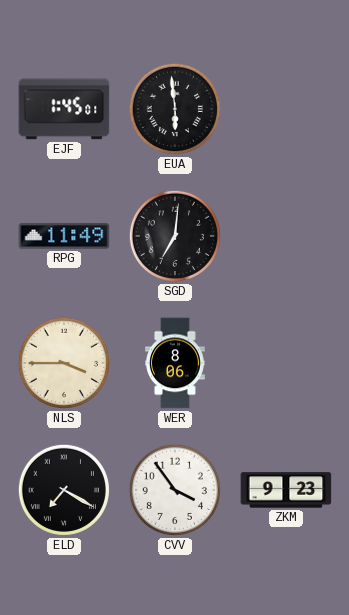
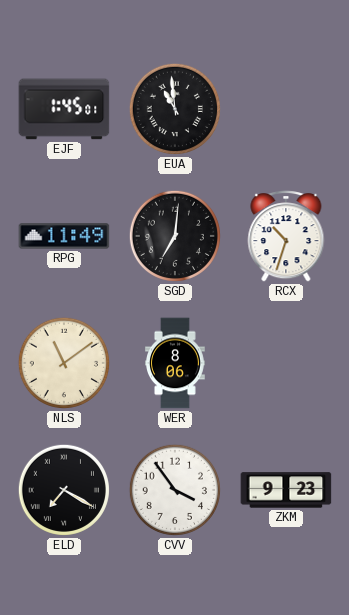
EUA: 5:59 -> 10:59 (175, 109)
RCX: none -> 10:33 (286, 236)
NLS: 3:45 -> 11:09 (64, 363)
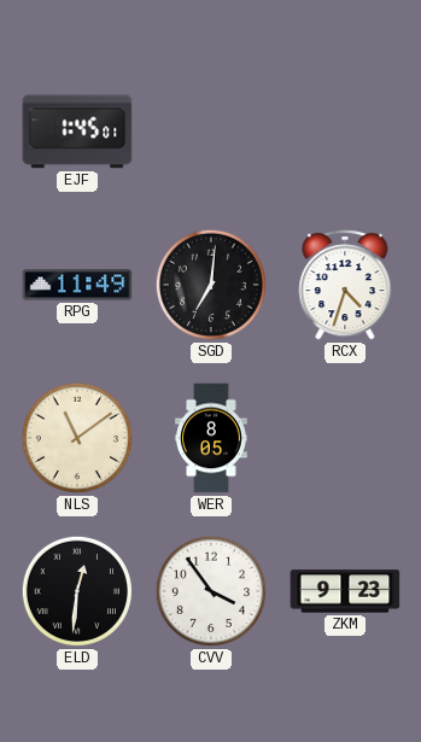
EUA: 10:59 -> none (175, 109)
RCX: 10:33 -> 4:33 (345, 285)
WER: 8:06 -> 8:05 (212, 438)
ELD: 7:20 -> 12:31 (77, 591)
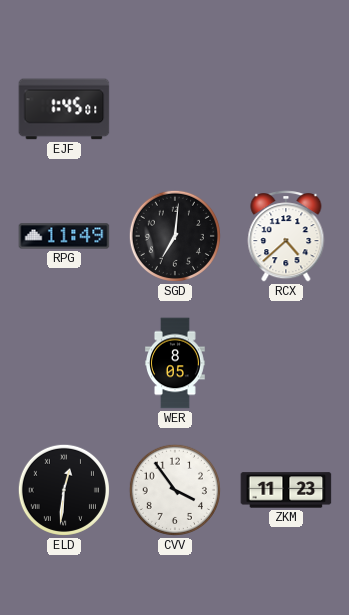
RCX: 4:33 -> 4:38 (286, 236)
NLS: 11:09 -> none (77, 438)
ZKM: 9:23 -> 11:23 (286, 490)
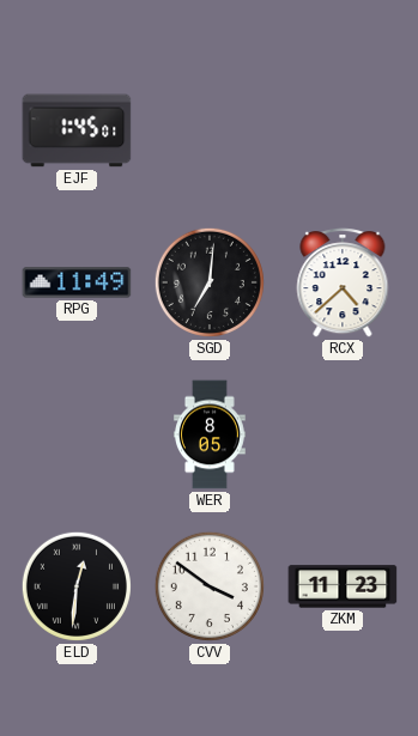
CVV: 3:54 -> 3:51 (210, 586)
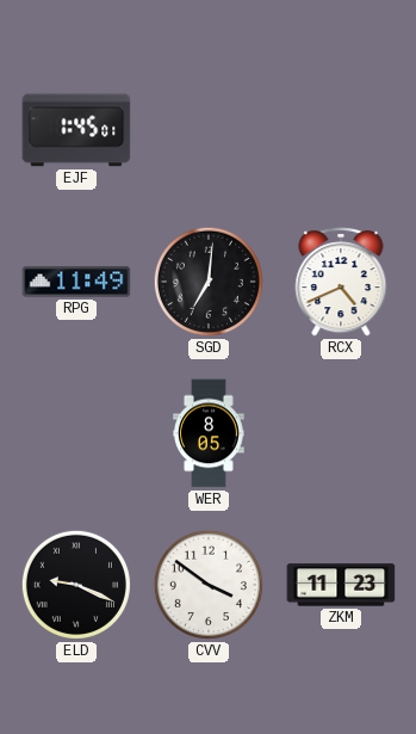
RCX: 4:38 -> 4:41 (341, 282)
ELD: 12:31 -> 9:19 (76, 585)
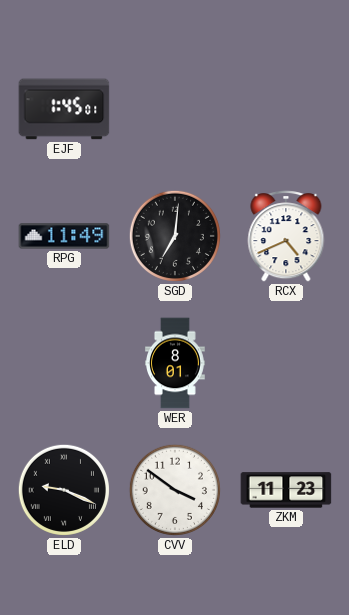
WER: 8:05 -> 8:01 (176, 363)
